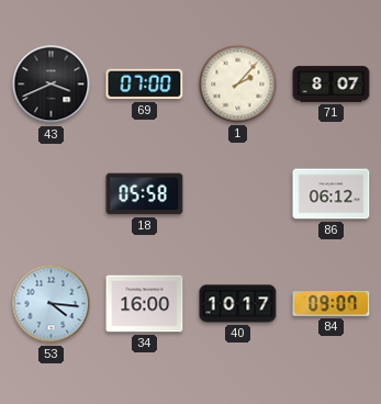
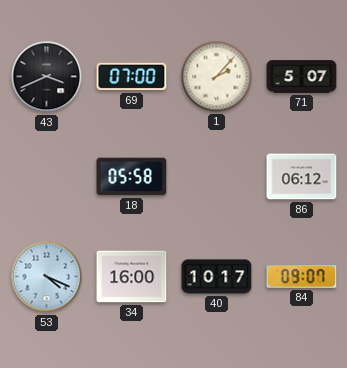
71: 8:07 -> 5:07 (302, 77)
53: 4:16 -> 4:19 (47, 277)
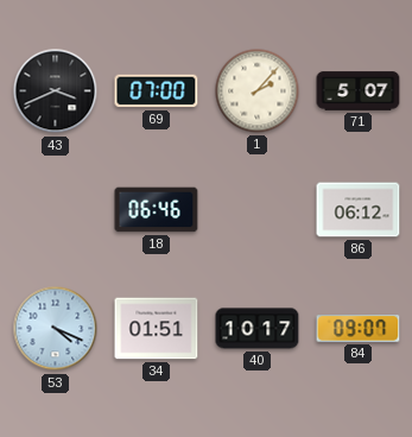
18: 05:58 -> 06:46 (157, 210)
34: 16:00 -> 01:51 (157, 329)
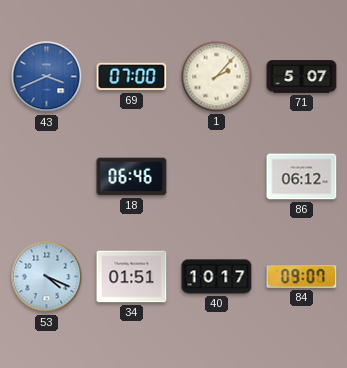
43 dial: black -> blue (47, 77)
